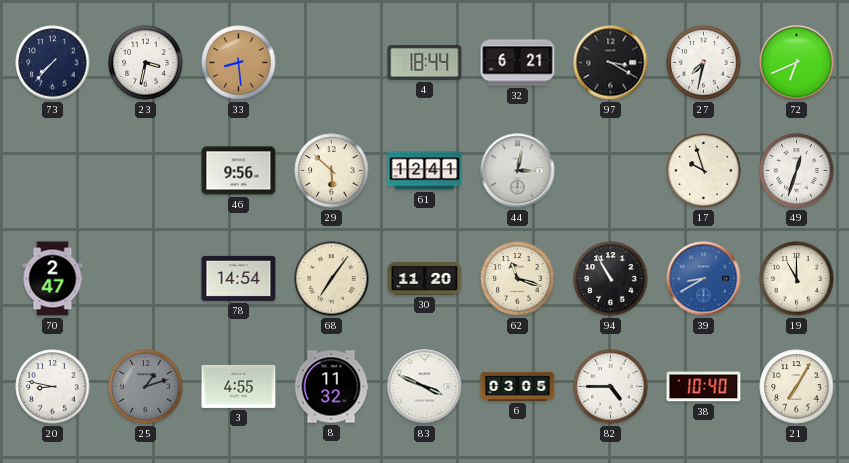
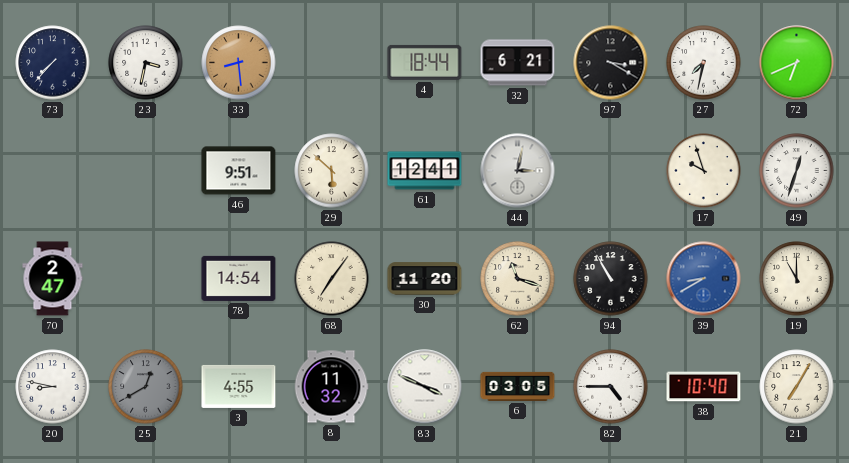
46: 9:56 -> 9:51 (239, 171)
25: 1:12 -> 12:40 (146, 387)
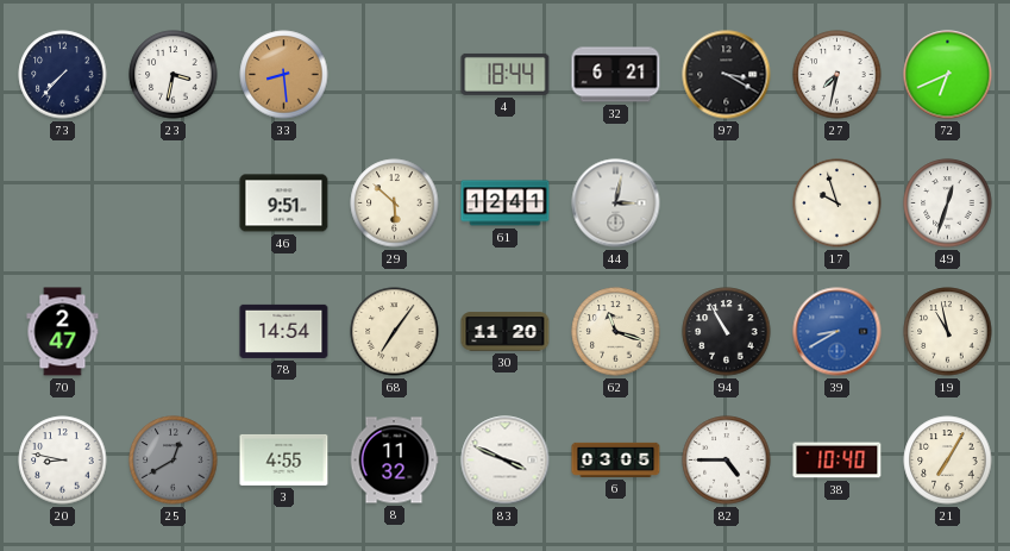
19: 11:00 -> 10:58 (948, 332)
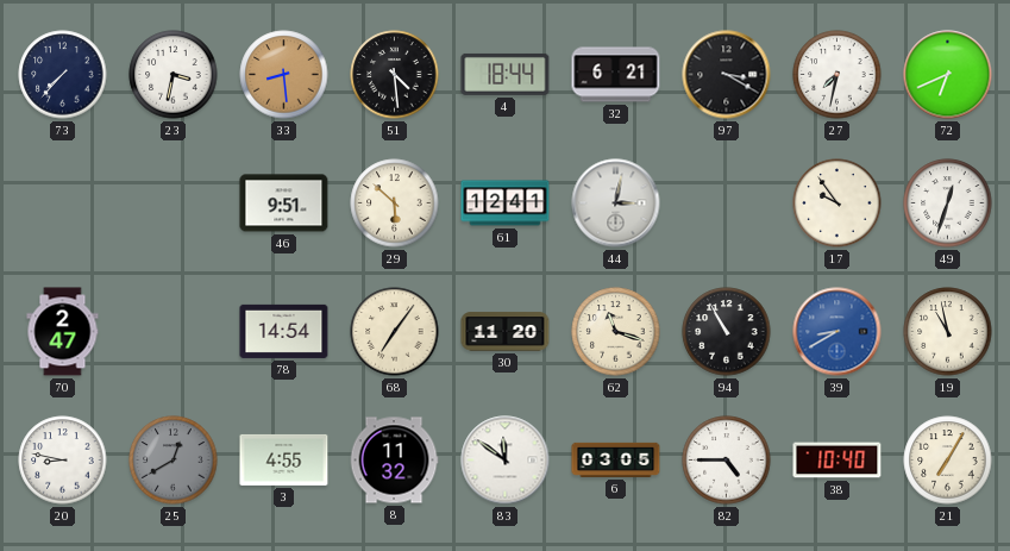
51: none -> 4:29 (395, 75)
17: 9:57 -> 9:54 (838, 204)
83: 3:49 -> 11:51 (506, 461)
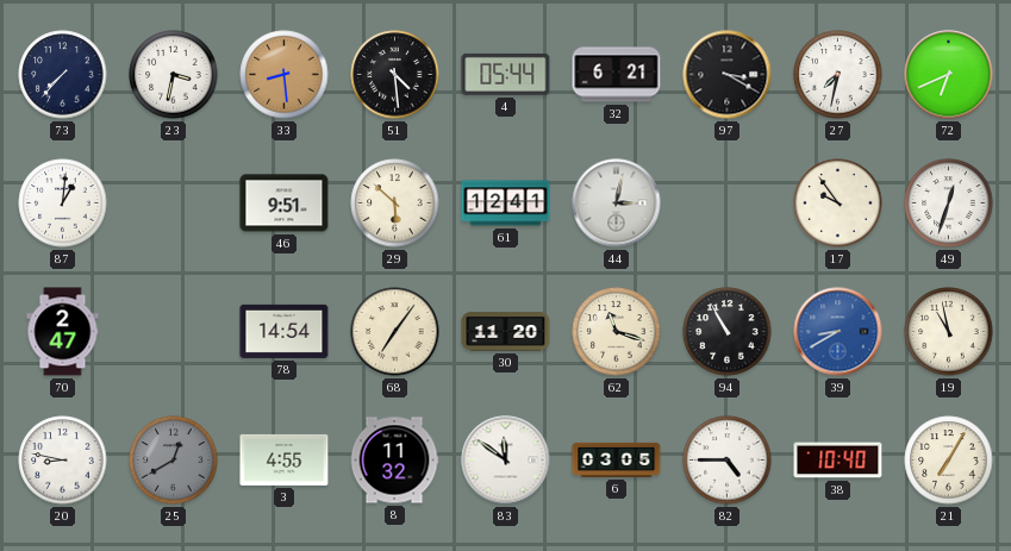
4: 18:44 -> 05:44 (506, 74)
87: none -> 1:01 (63, 204)
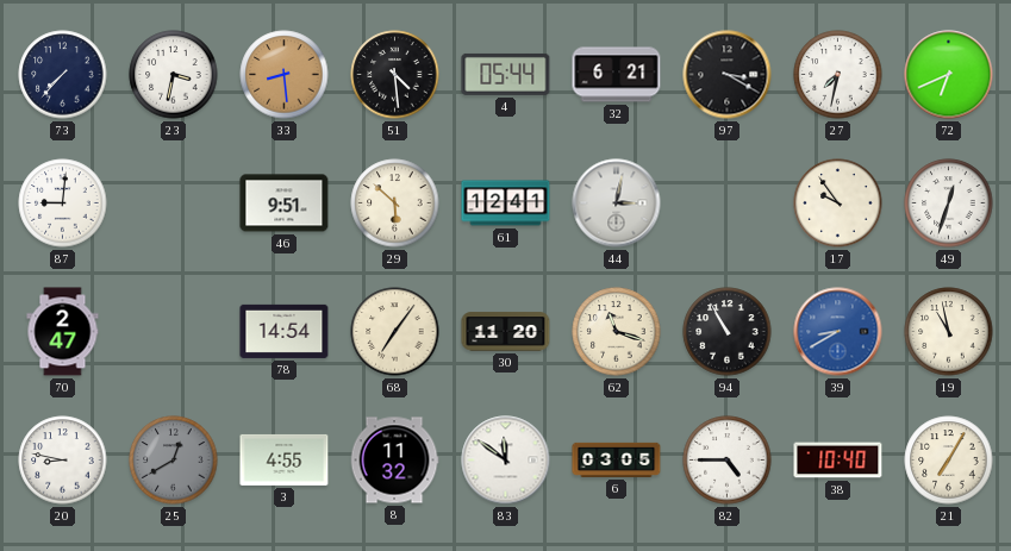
87: 1:01 -> 9:01 (63, 204)
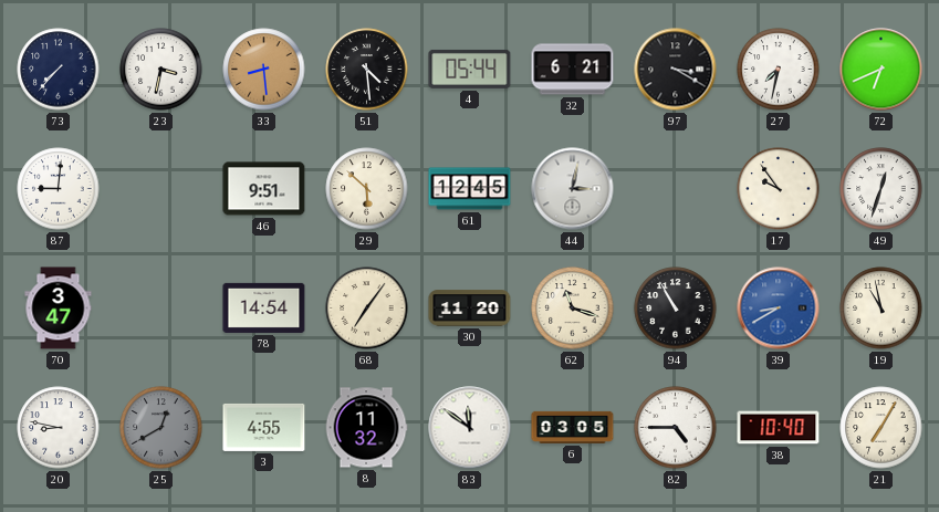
61: 12:41 -> 12:45 (470, 189)
70: 2:47 -> 3:47 (59, 309)
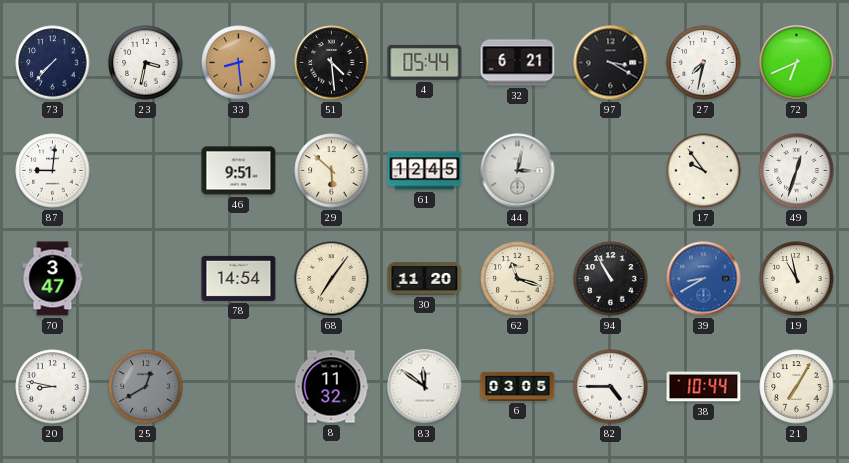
3: 4:55 -> none (264, 427)
38: 10:40 -> 10:44 (704, 387)
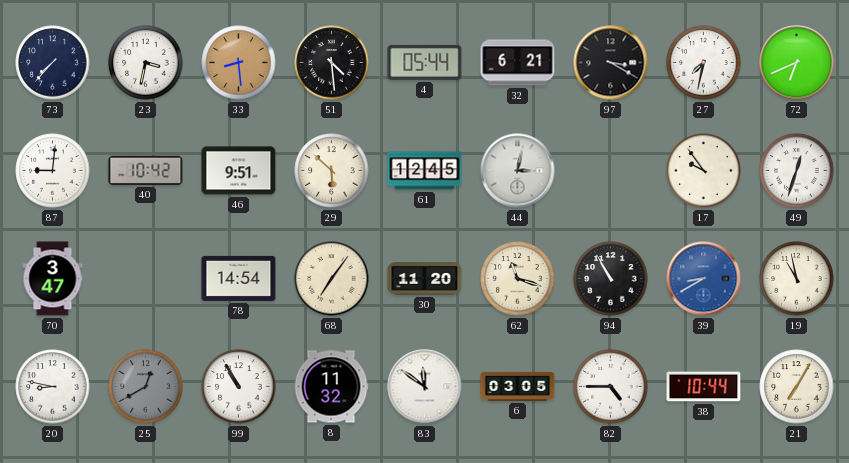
40: none -> 10:42 (146, 170)
99: none -> 10:55 (239, 387)
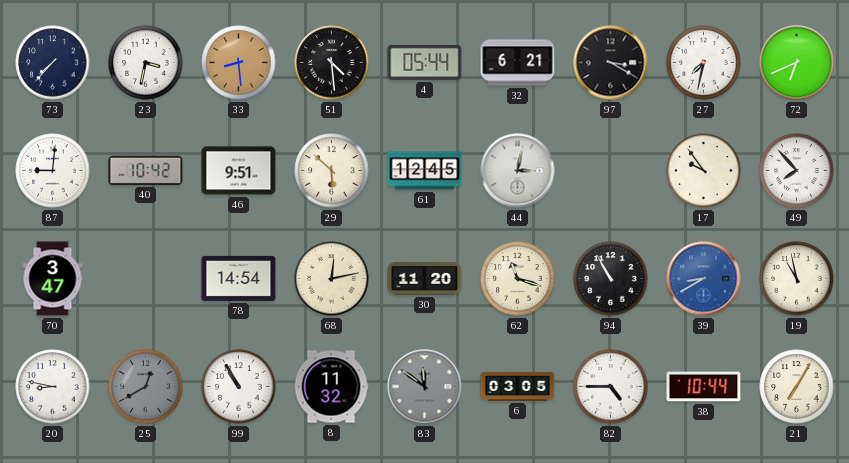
49: 12:33 -> 7:53 (797, 171)
68: 7:06 -> 12:13 (332, 279)
83 dial: white -> grey (425, 387)
